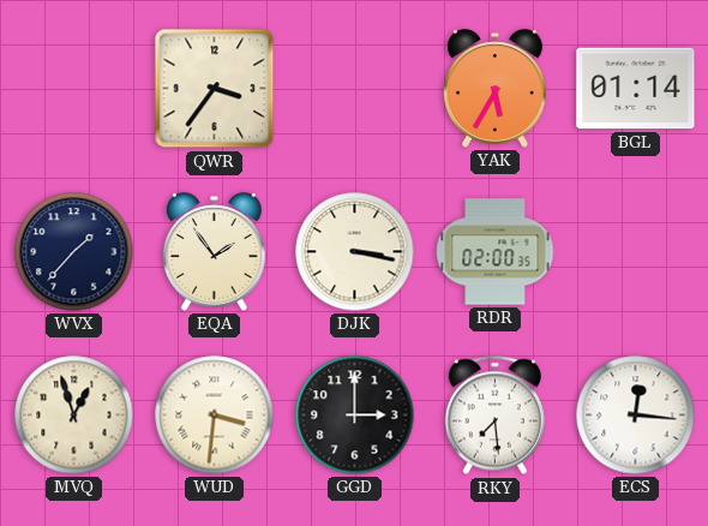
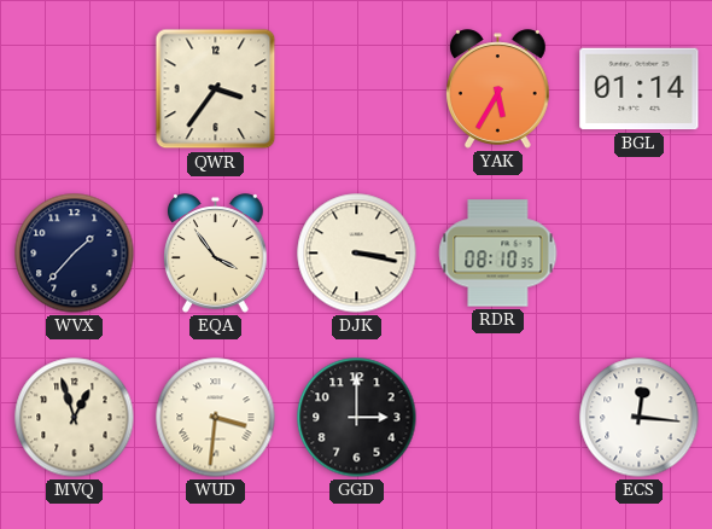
EQA: 1:54 -> 3:54 (216, 254)
RDR: 02:00 -> 08:10 (498, 254)
RKY: 7:29 -> none (494, 416)
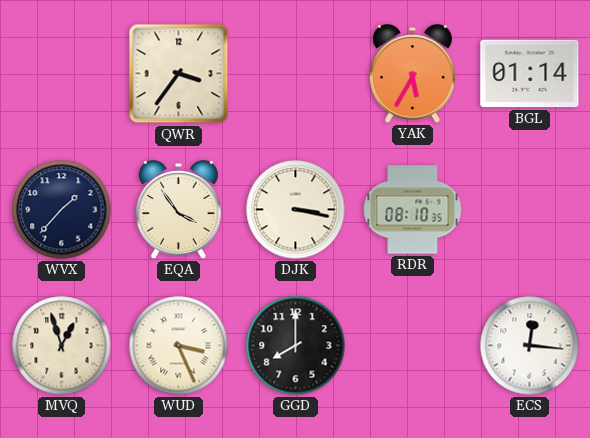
WUD: 3:31 -> 3:26 (179, 346)
GGD: 3:00 -> 8:00 (296, 346)
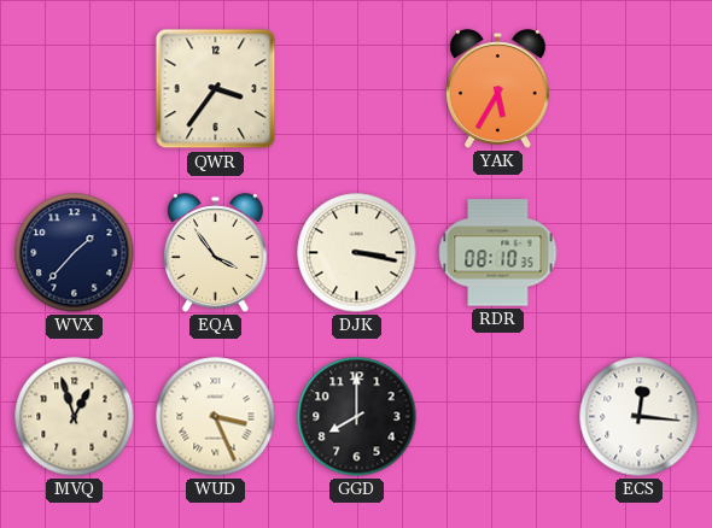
BGL: 01:14 -> none (530, 74)
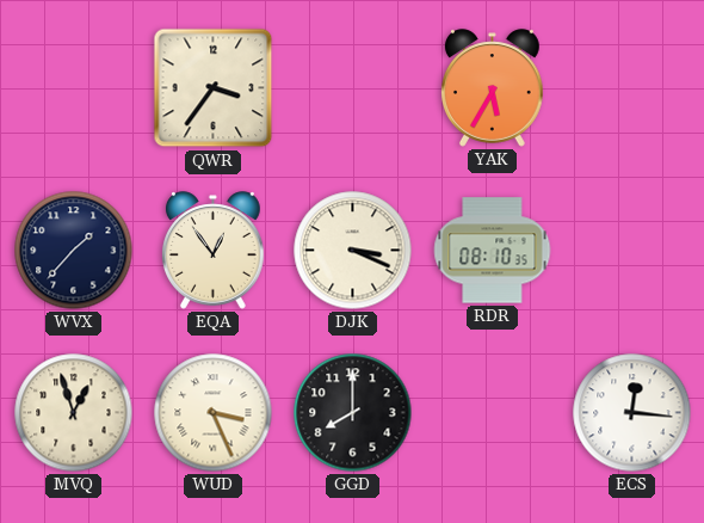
EQA: 3:54 -> 12:54 (214, 251)
DJK: 3:17 -> 3:19 (353, 251)
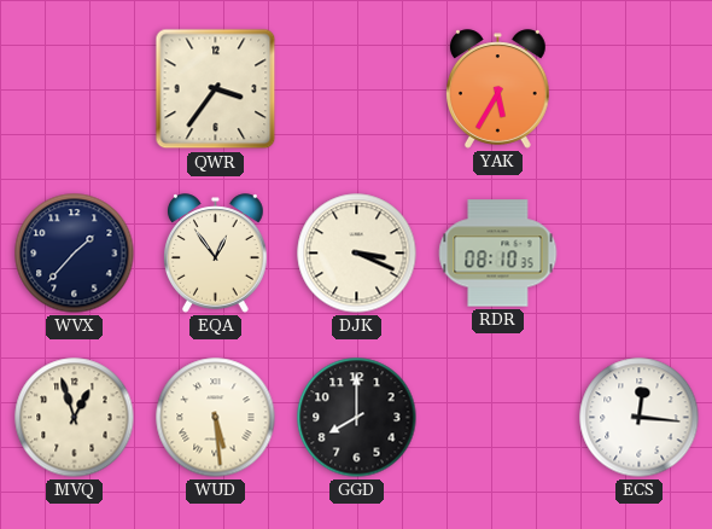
WUD: 3:26 -> 5:29 (216, 418)
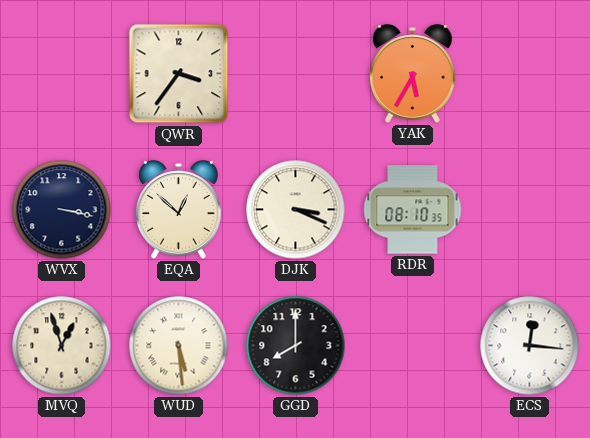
WVX: 1:37 -> 3:17 (62, 210)
EQA: 12:54 -> 12:52 (179, 210)
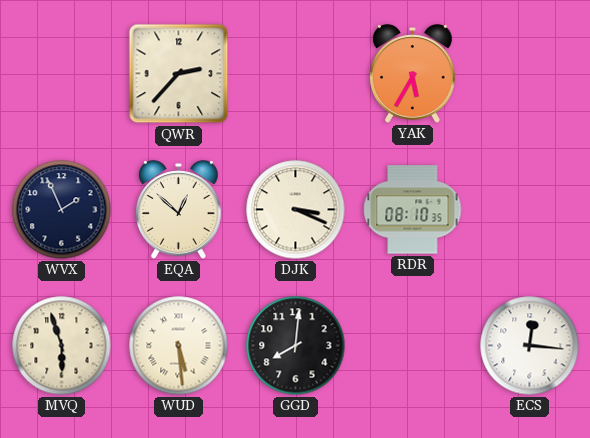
QWR: 3:36 -> 2:37 (179, 74)
WVX: 3:17 -> 1:56 (62, 210)
MVQ: 12:57 -> 5:57 (62, 346)
GGD: 8:00 -> 8:01 (296, 346)
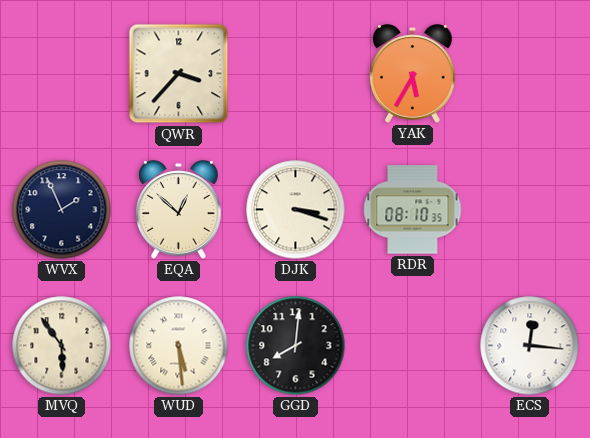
QWR: 2:37 -> 3:37 (179, 74)
DJK: 3:19 -> 3:18 (296, 210)
MVQ: 5:57 -> 5:54 (62, 346)
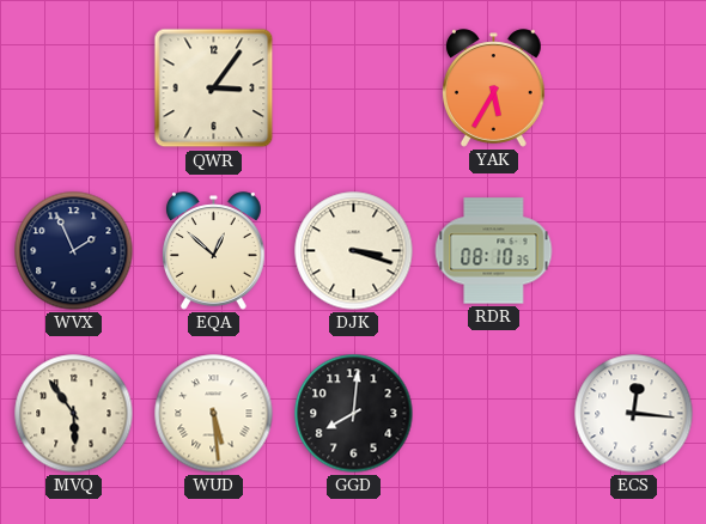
QWR: 3:37 -> 3:06 (214, 89)
